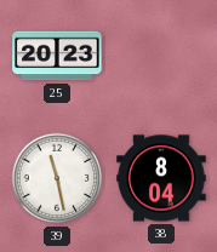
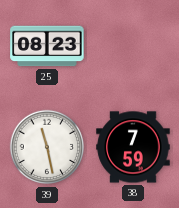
25: 20:23 -> 08:23 (47, 46)
38: 8:04 -> 7:59 (133, 147)
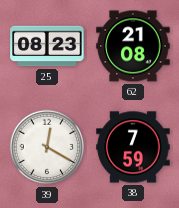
62: none -> 21:08 (133, 46)
39: 11:28 -> 12:20 (47, 147)
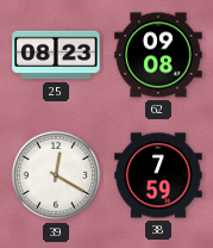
62: 21:08 -> 09:08 (158, 55)
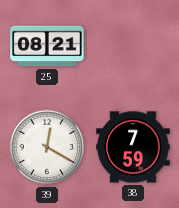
25: 08:23 -> 08:21 (47, 46)
62: 09:08 -> none (158, 55)
